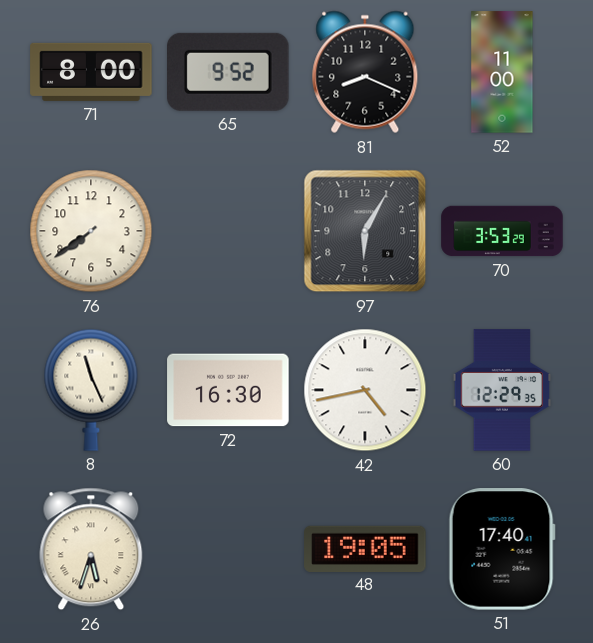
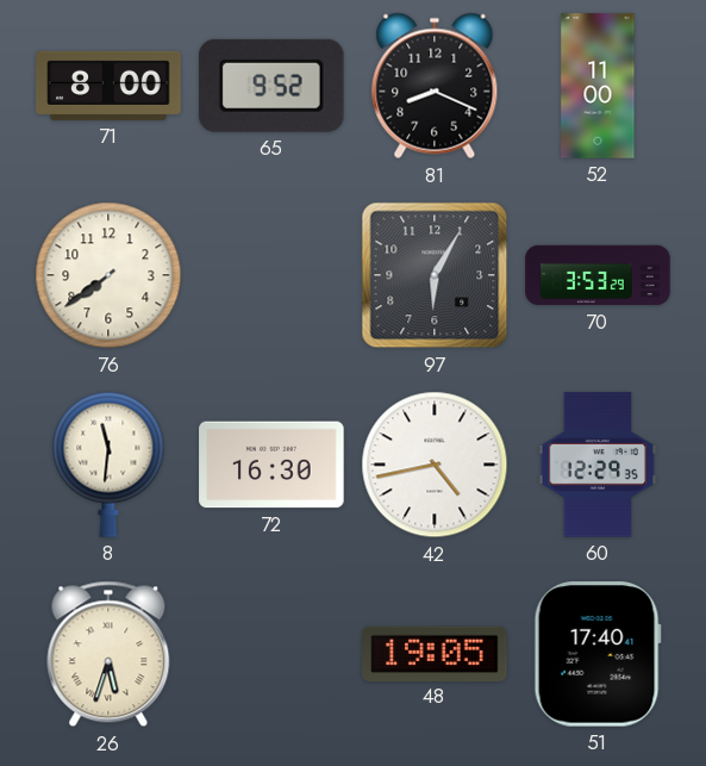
8: 11:26 -> 11:31 (108, 465)
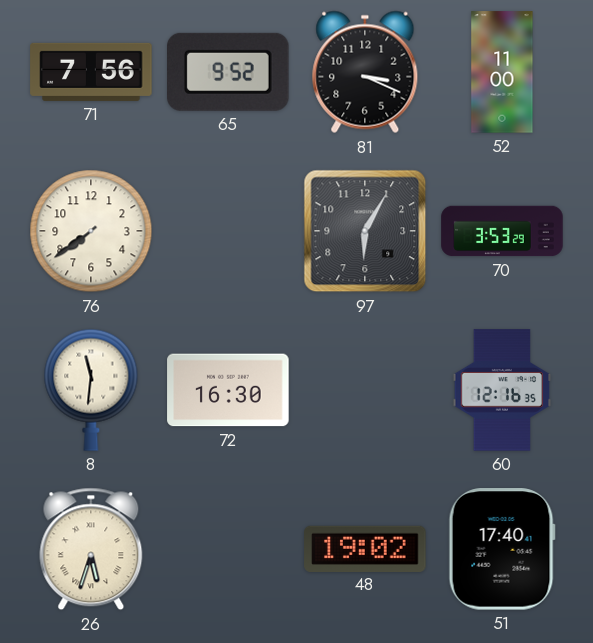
71: 8:00 -> 7:56 (91, 72)
81: 8:19 -> 3:19 (365, 72)
42: 4:43 -> none (435, 465)
60: 12:29 -> 12:16 (502, 390)
48: 19:05 -> 19:02 (365, 548)
